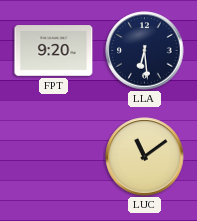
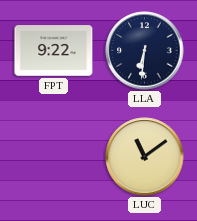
FPT: 9:20 -> 9:22 (54, 51)
LLA: 6:29 -> 6:31 (145, 51)
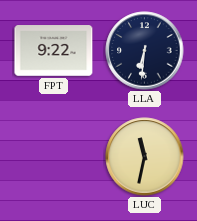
LUC: 11:09 -> 11:32 (145, 157)
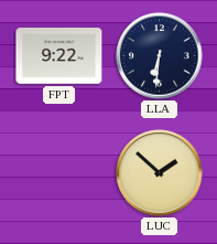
LUC: 11:32 -> 1:52 (160, 173)
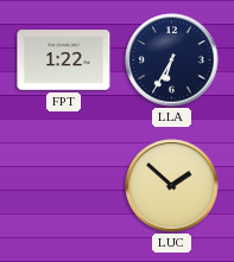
FPT: 9:22 -> 1:22 (64, 60)
LLA: 6:31 -> 6:35 (172, 60)
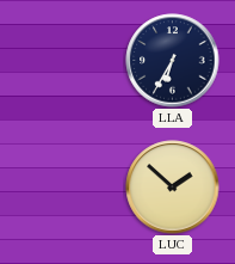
FPT: 1:22 -> none (64, 60)
